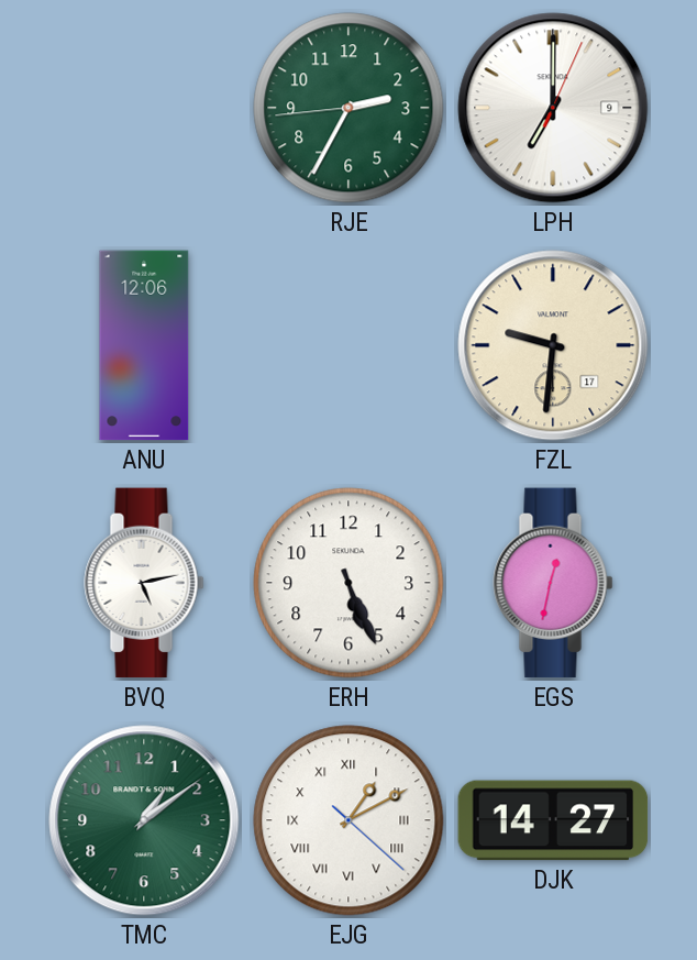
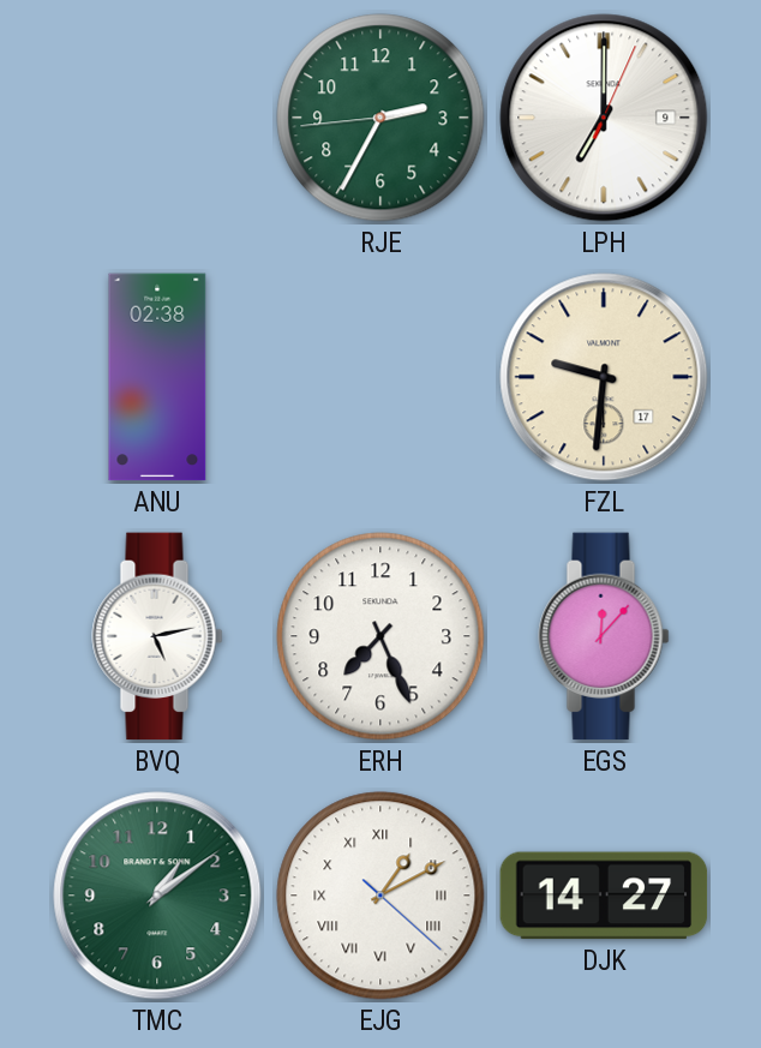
ANU: 12:06 -> 02:38 (157, 377)
ERH: 5:26 -> 7:26 (380, 636)
EGS: 12:32 -> 12:07 (604, 636)
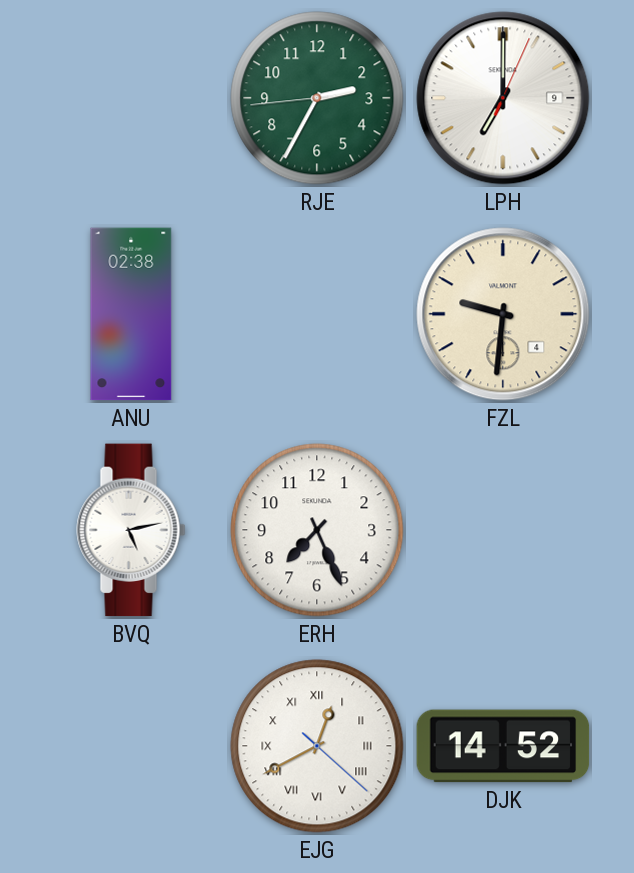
FZL date: 17 -> 4 (503, 314)
EGS: 12:07 -> none (604, 636)
TMC: 1:09 -> none (157, 896)
EJG: 1:10 -> 12:40 (317, 746)
DJK: 14:27 -> 14:52 (503, 746)
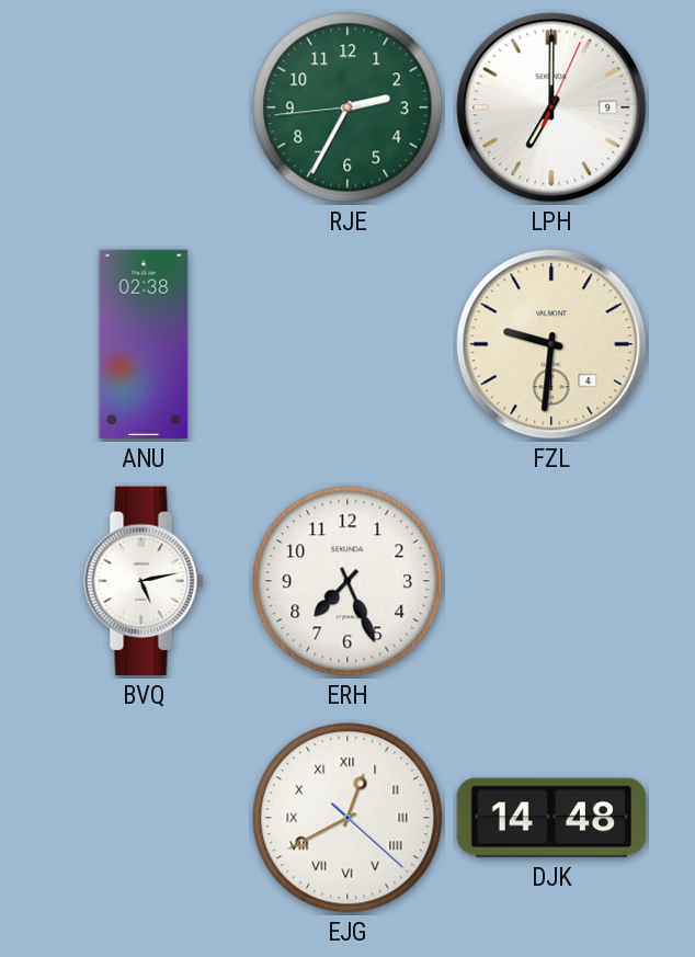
DJK: 14:52 -> 14:48 (551, 818)
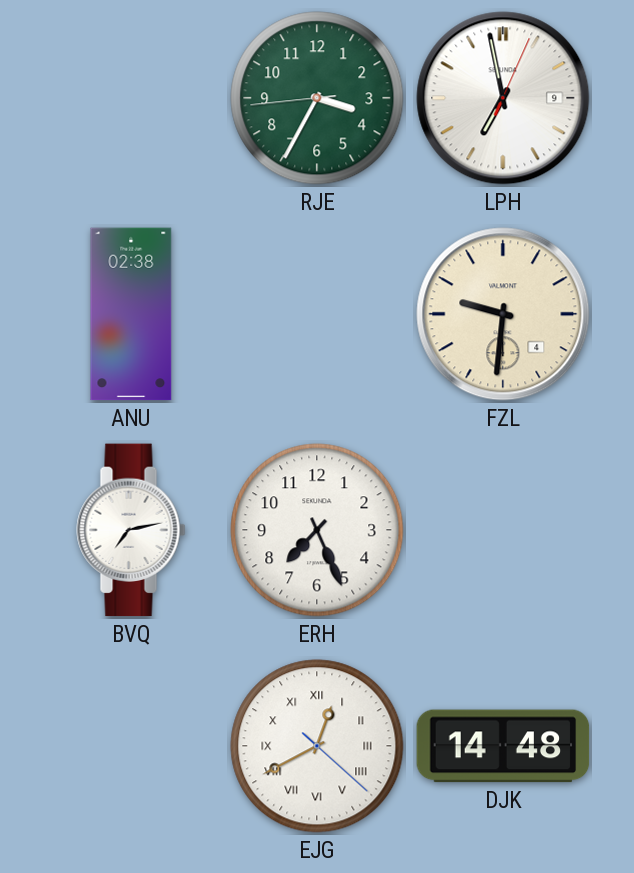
RJE: 2:34 -> 3:34 (317, 98)
LPH: 7:00 -> 6:58 (503, 98)
BVQ: 5:13 -> 7:13 (131, 530)
